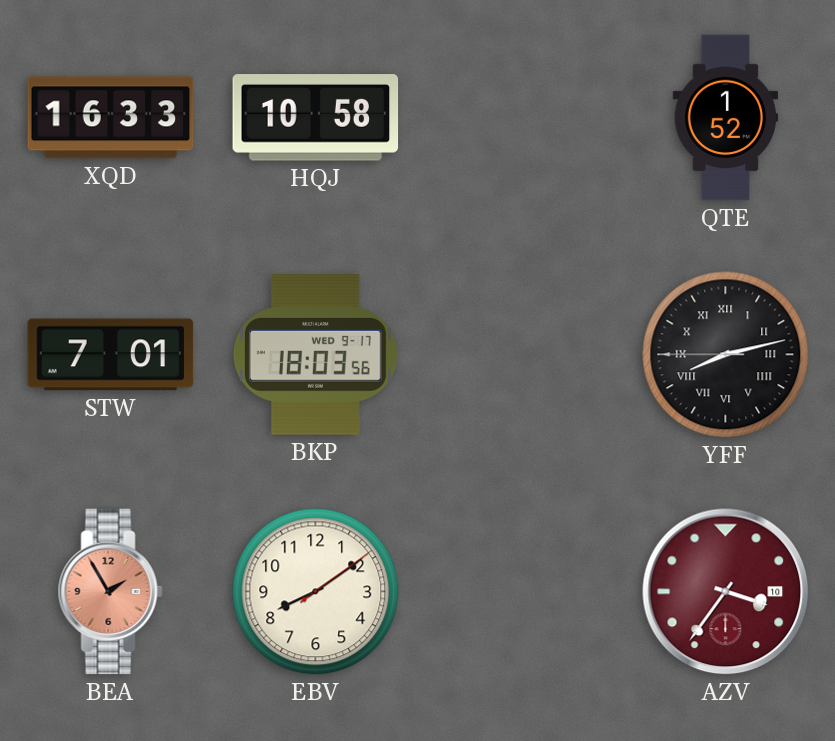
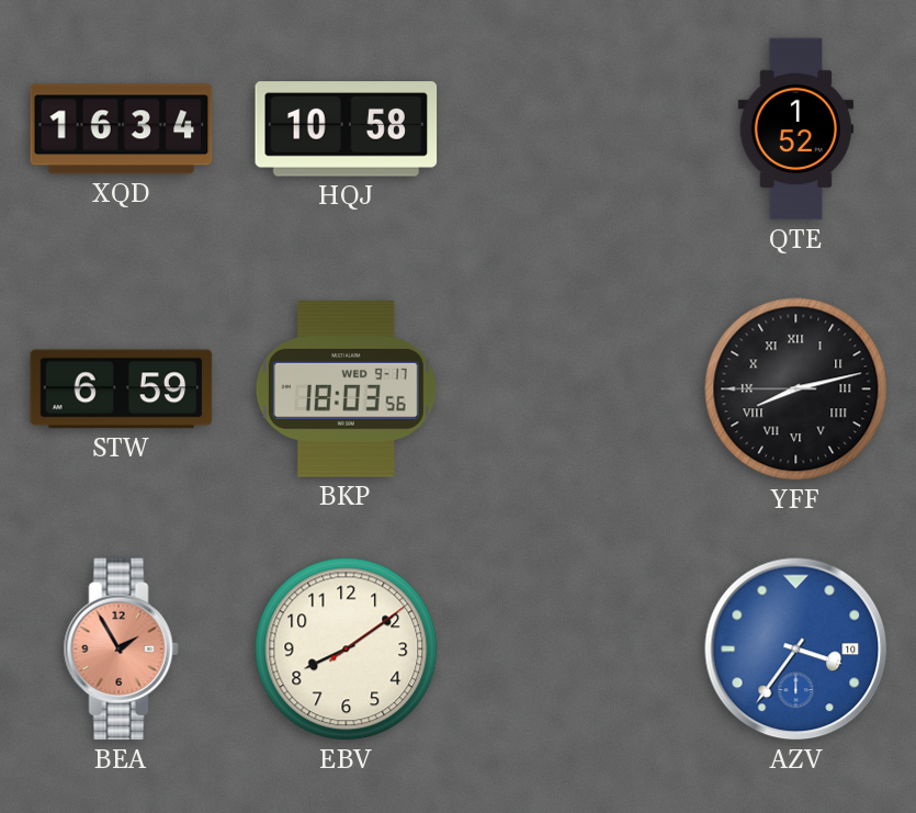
XQD: 16:33 -> 16:34 (122, 129)
STW: 7:01 -> 6:59 (122, 389)
AZV dial: burgundy -> blue (796, 650)
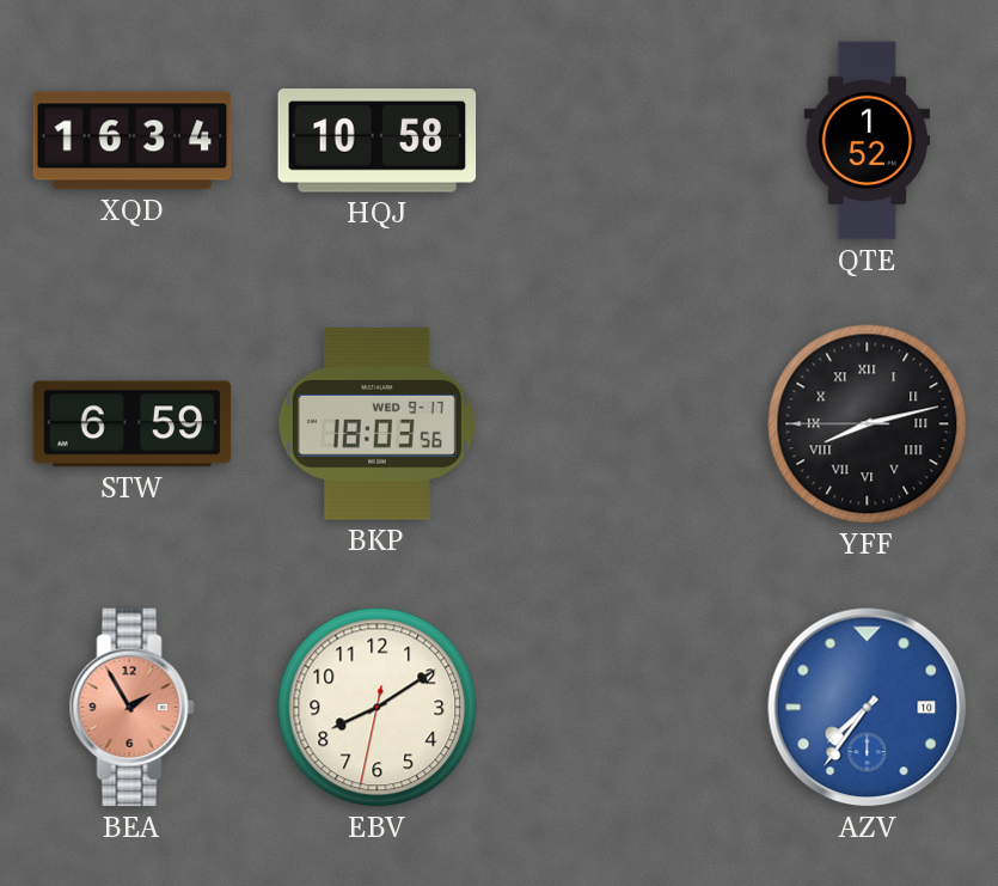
EBV: 8:09:09 -> 8:09:32 (378, 708)
AZV: 3:36 -> 7:36 (868, 708)
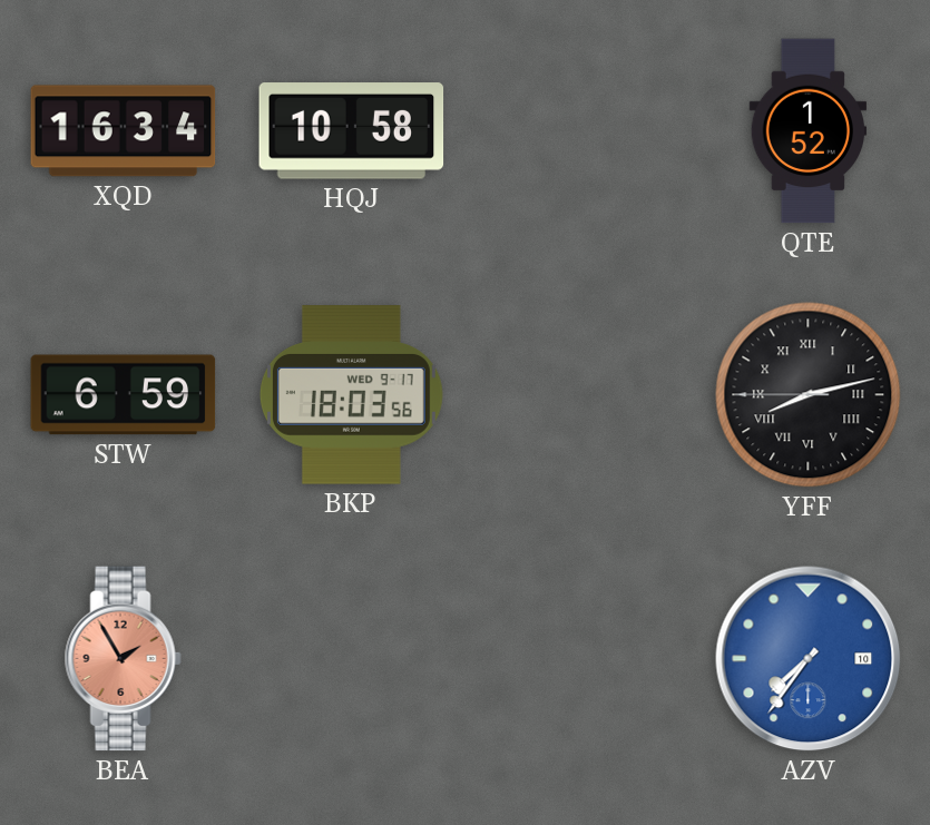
EBV: 8:09 -> none (378, 708)
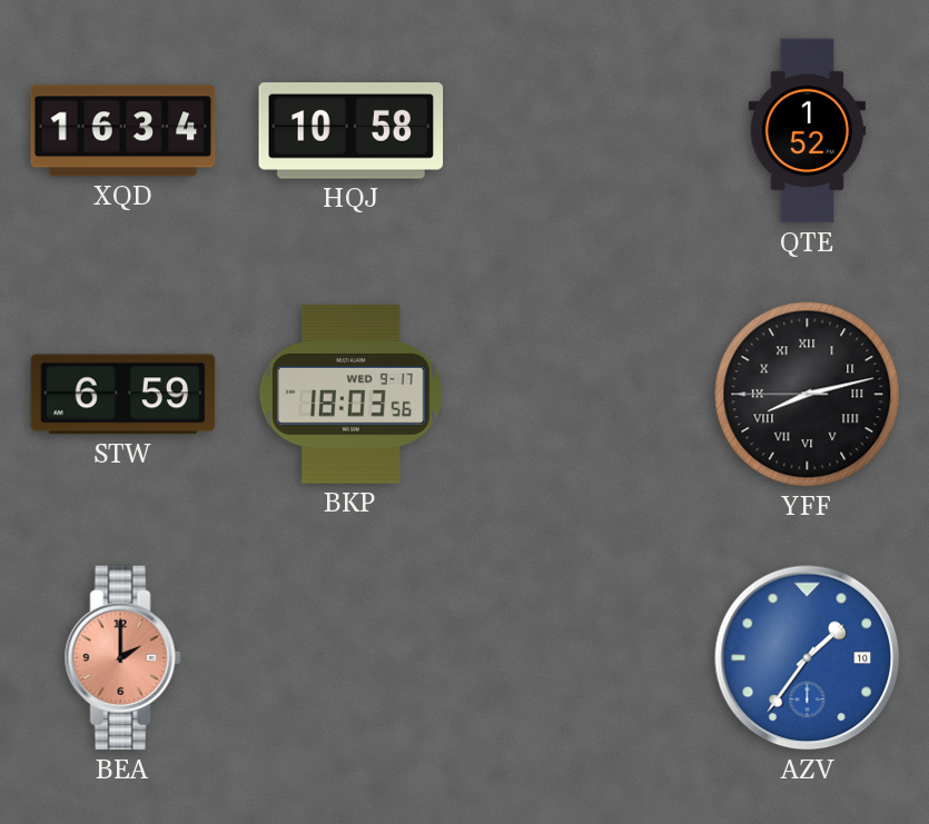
BEA: 1:55 -> 2:00 (122, 658)
AZV: 7:36 -> 1:36 (808, 658)
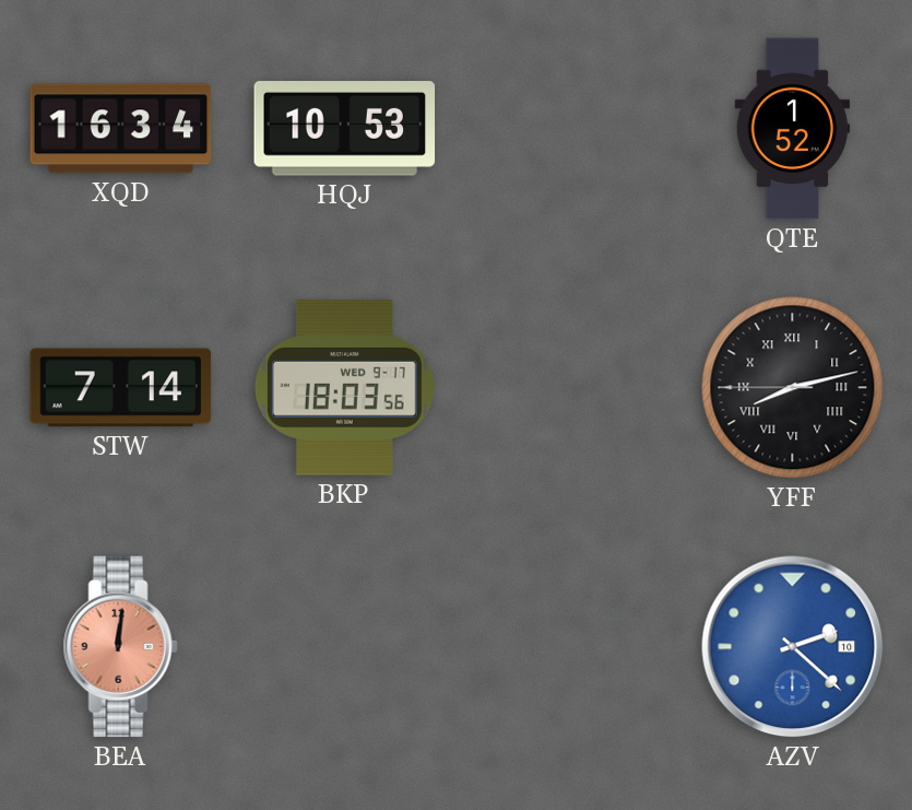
HQJ: 10:58 -> 10:53 (345, 129)
STW: 6:59 -> 7:14 (121, 388)
BEA: 2:00 -> 12:01 (120, 647)
AZV: 1:36 -> 2:22 (793, 647)
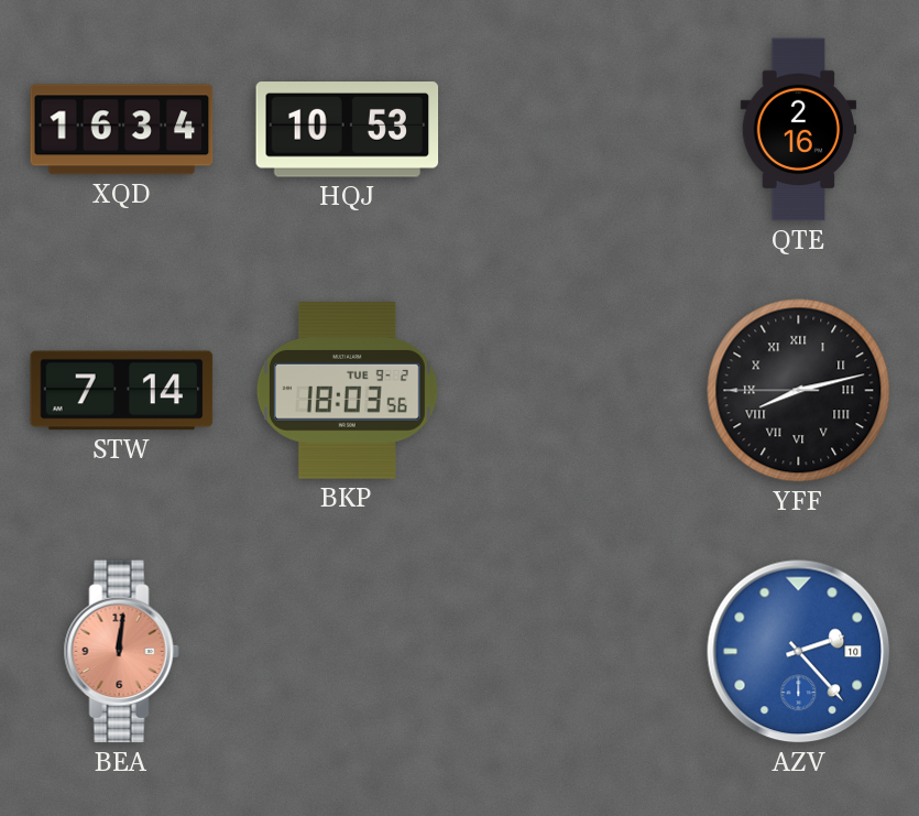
QTE: 1:52 -> 2:16 (799, 130)
BKP date: WED 9-17 -> TUE 9-2 (347, 391)
AZV: 2:22 -> 2:23 (799, 652)
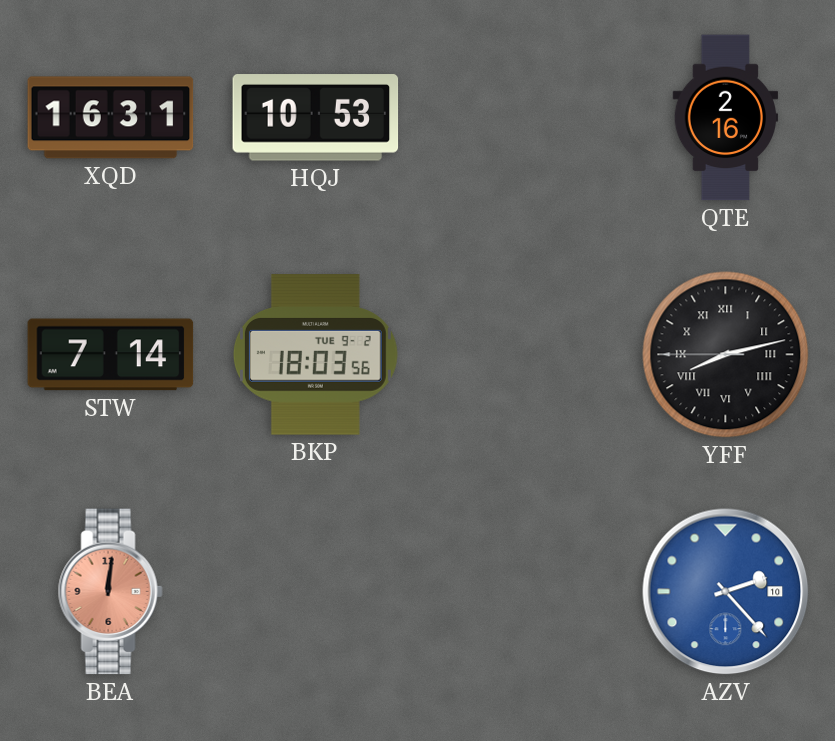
XQD: 16:34 -> 16:31 (111, 118)
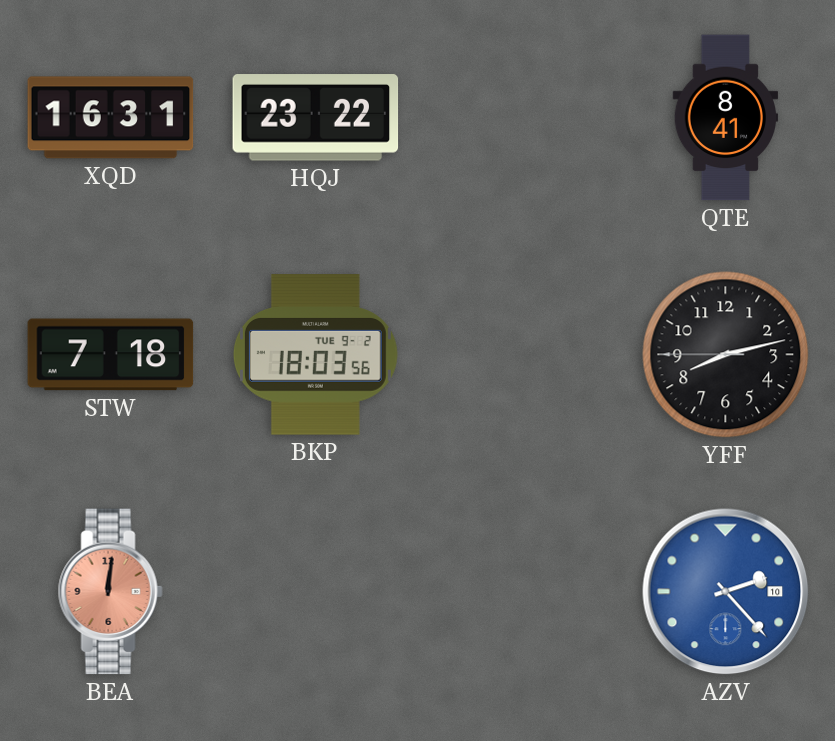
HQJ: 10:53 -> 23:22 (316, 118)
QTE: 2:16 -> 8:41 (726, 118)
STW: 7:14 -> 7:18 (111, 355)
YFF numerals: Roman -> Arabic (726, 355)
